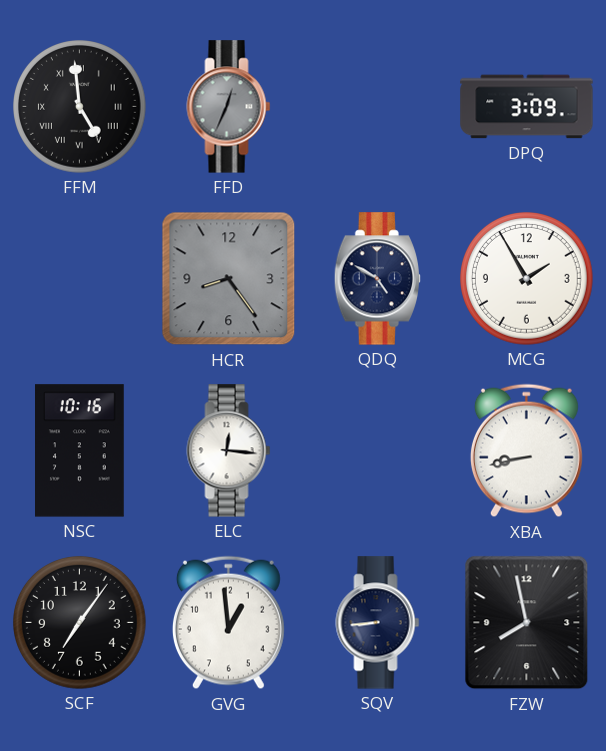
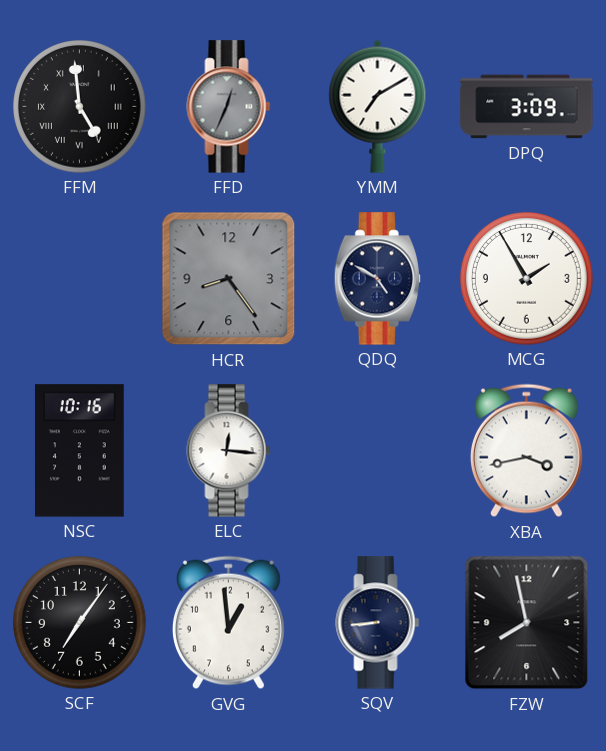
YMM: none -> 7:10 (378, 106)
XBA: 8:43 -> 3:43 (526, 451)
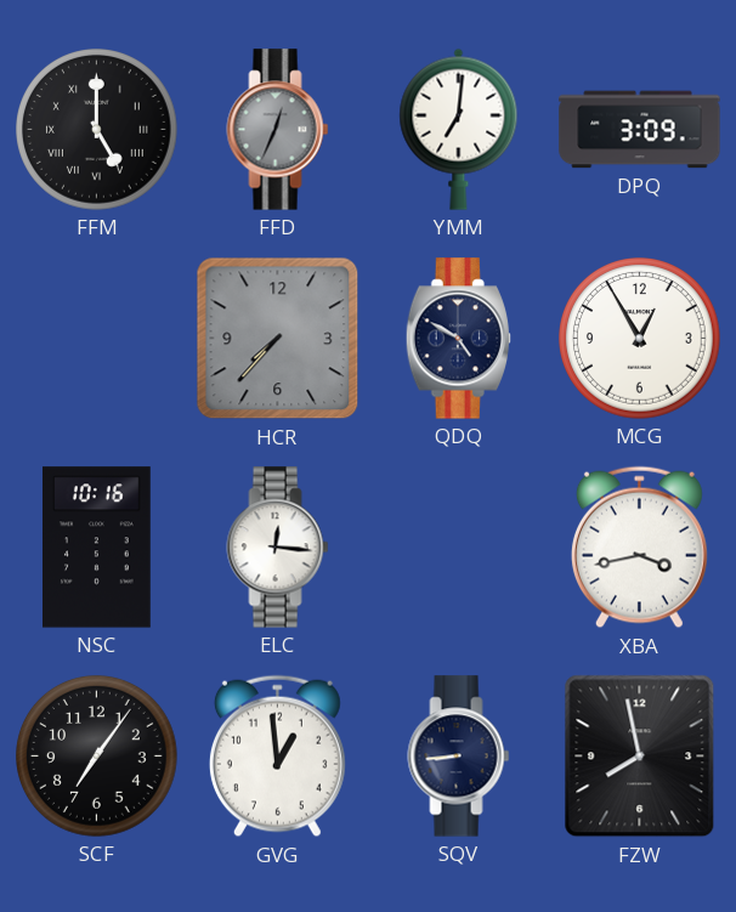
FFM: 4:59 -> 5:00 (97, 130)
YMM: 7:10 -> 7:01 (459, 129)
HCR: 8:24 -> 7:37 (278, 339)
MCG: 1:55 -> 12:55 (640, 339)
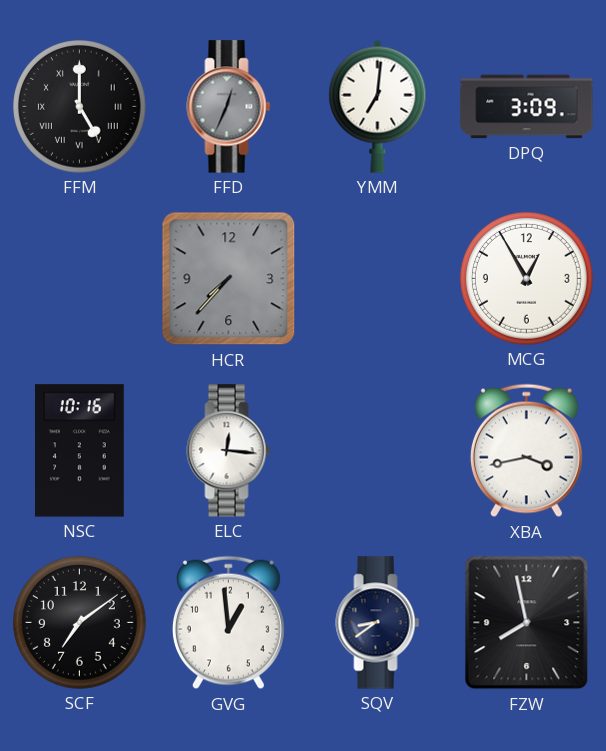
QDQ: 4:50 -> none (458, 339)
SCF: 7:06 -> 7:09 (80, 623)
SQV: 8:44 -> 8:39 (378, 623)
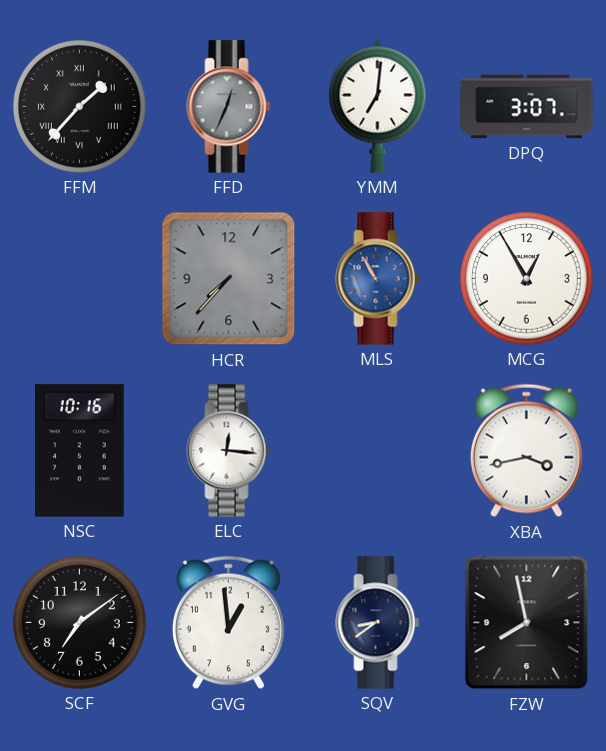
FFM: 5:00 -> 1:37 (80, 107)
DPQ: 3:09 -> 3:07 (527, 107)
MLS: none -> 10:55 (378, 279)
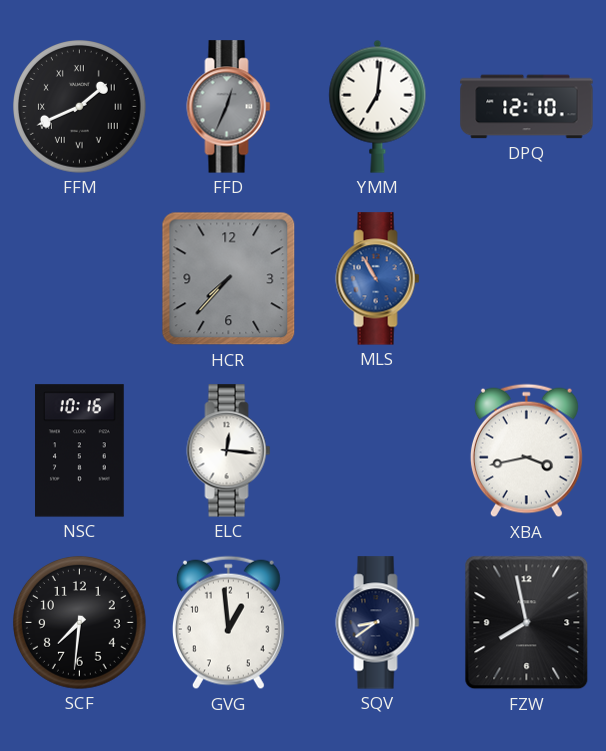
FFM: 1:37 -> 1:41 (80, 107)
DPQ: 3:07 -> 12:10 (527, 107)
MCG: 12:55 -> none (527, 279)
SCF: 7:09 -> 7:31 (80, 623)
